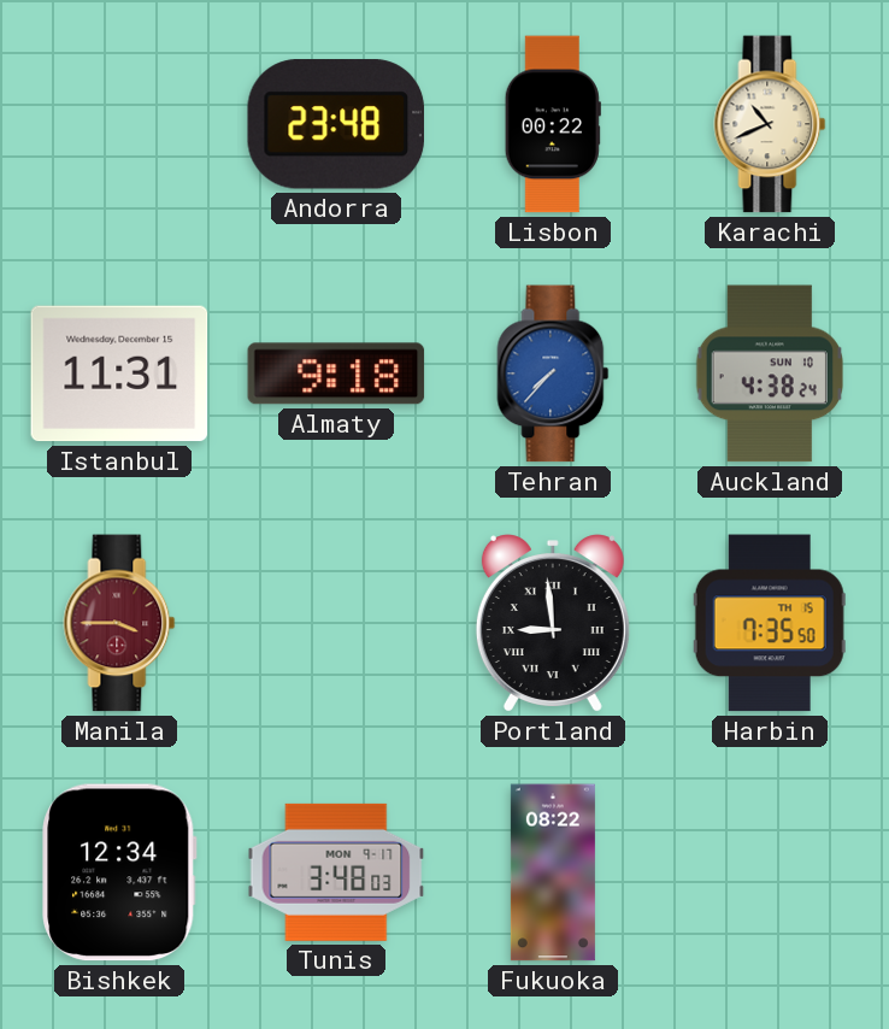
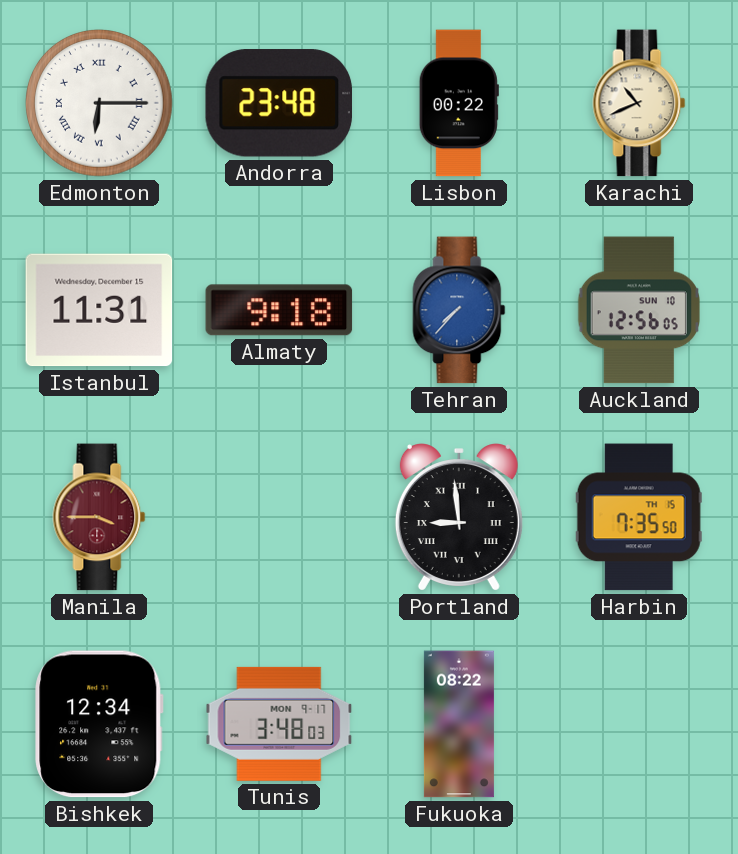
Edmonton: none -> 6:15 (99, 103)
Auckland: 4:38 -> 12:56 (639, 310)
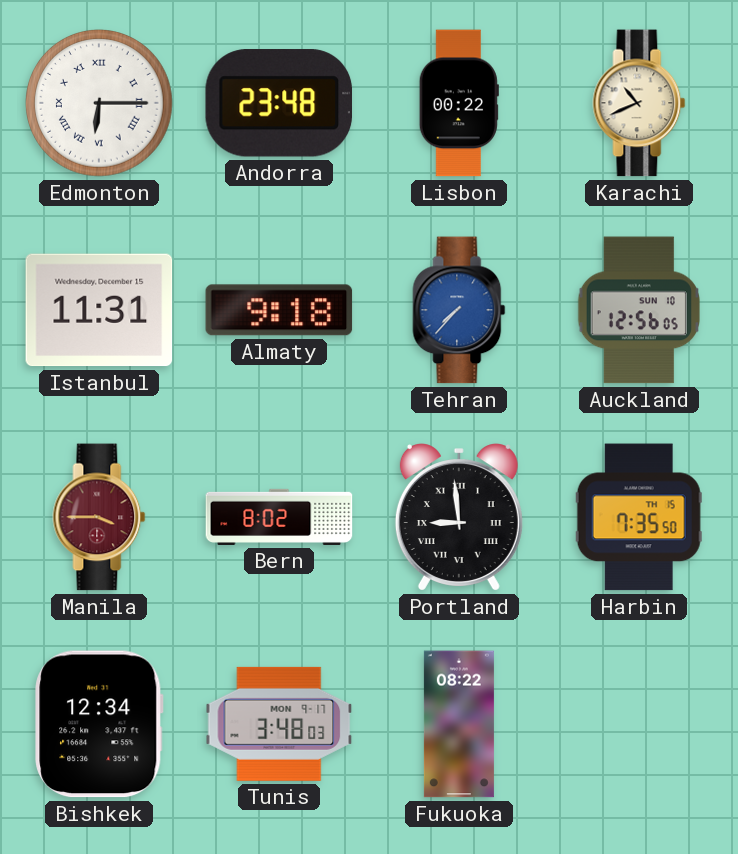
Bern: none -> 8:02 (279, 517)
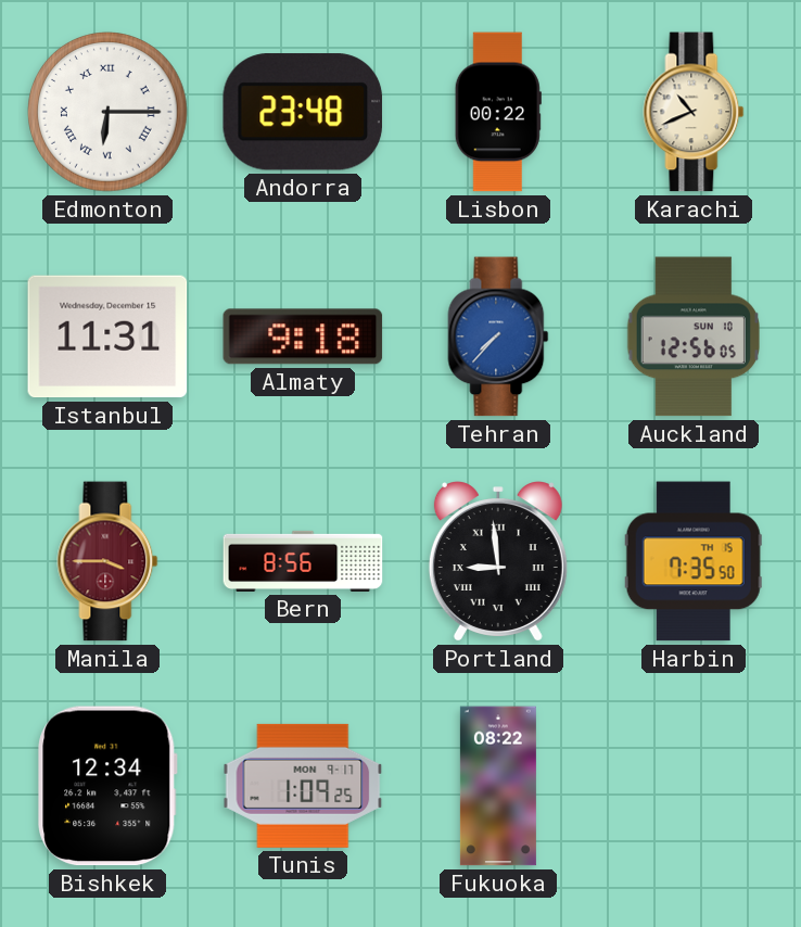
Bern: 8:02 -> 8:56 (303, 561)
Tunis: 3:48 -> 1:09 (303, 786)
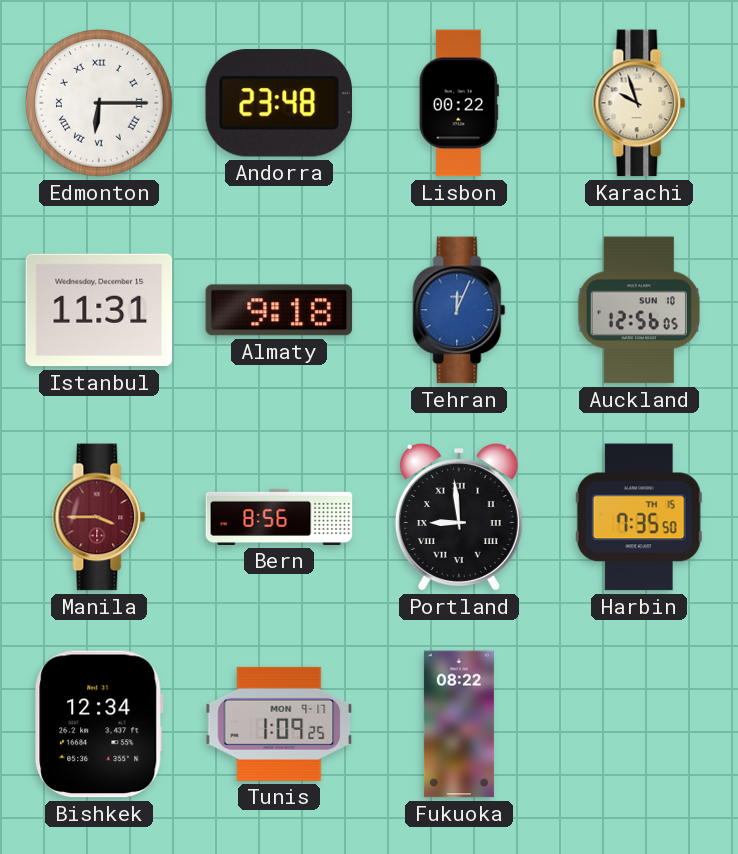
Karachi: 10:41 -> 9:57 (639, 103)
Tehran: 7:37 -> 12:04 (459, 310)
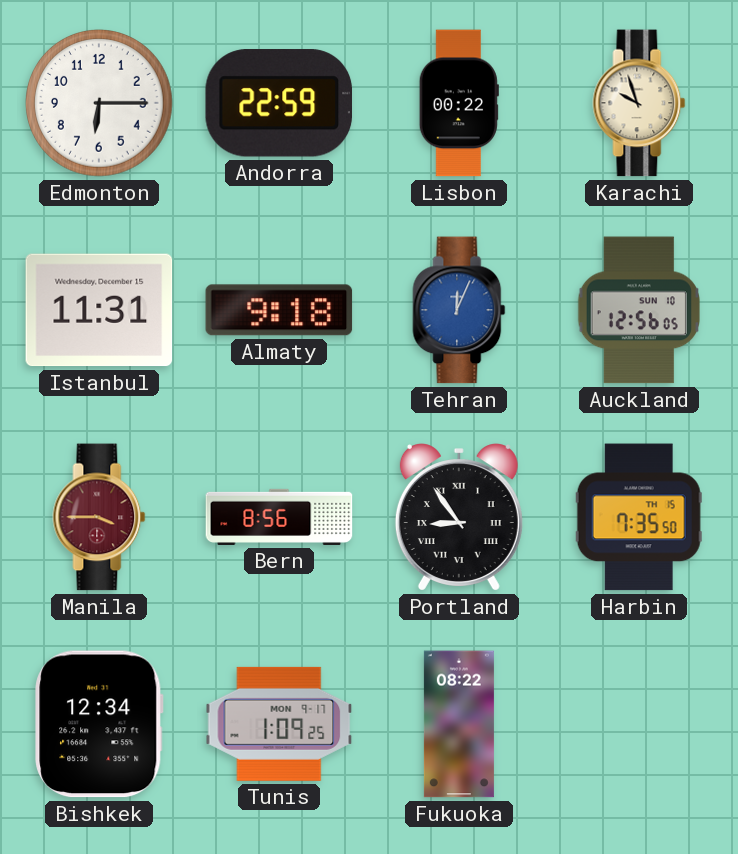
Edmonton numerals: Roman -> Arabic (99, 103)
Andorra: 23:48 -> 22:59 (278, 103)
Portland: 8:59 -> 8:54 (459, 517)
